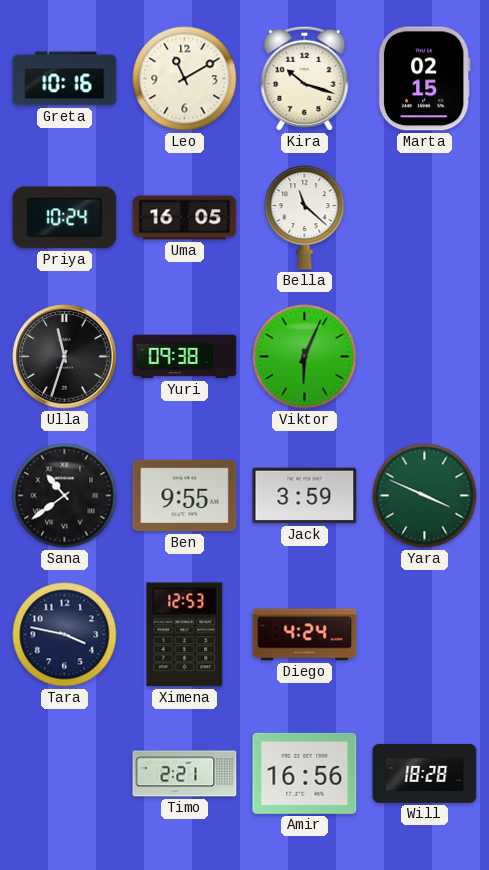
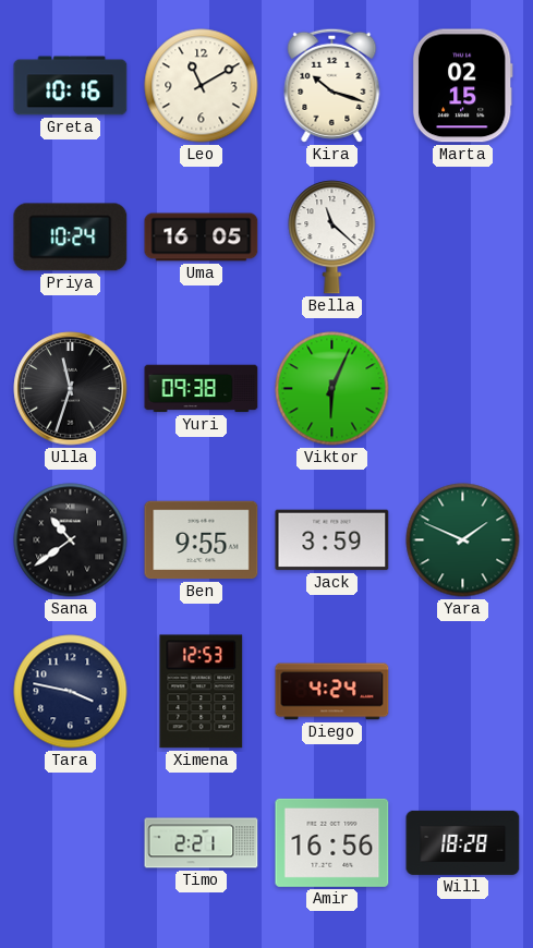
Yara: 3:49 -> 1:49 (463, 540)
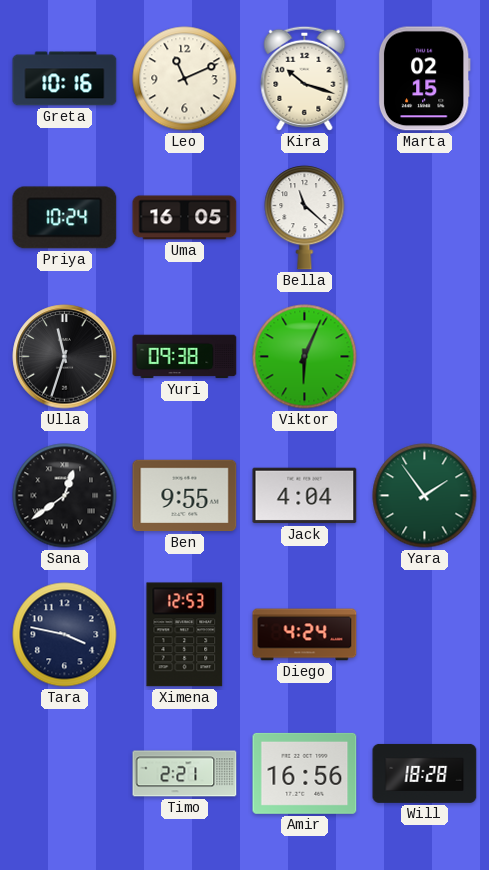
Leo: 11:10 -> 11:11 (185, 79)
Sana: 10:39 -> 12:39 (65, 496)
Jack: 3:59 -> 4:04 (305, 496)
Yara: 1:49 -> 1:54 (425, 496)
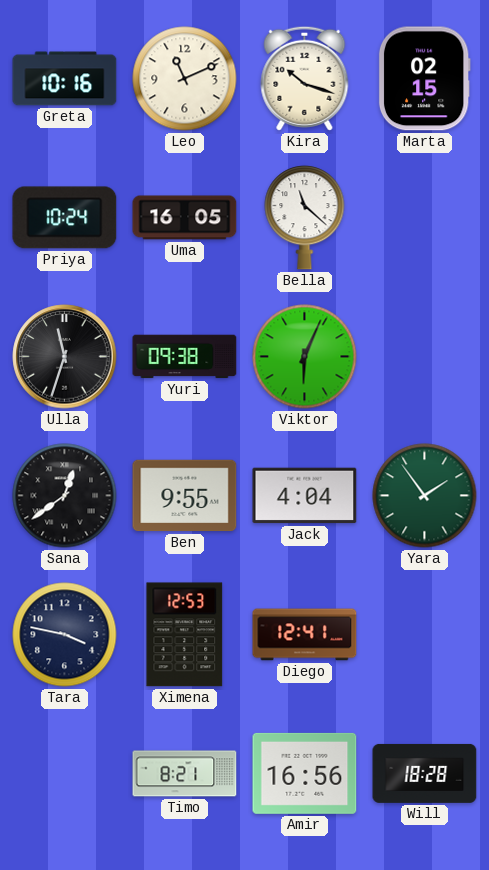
Diego: 4:24 -> 12:41 (305, 635)
Timo: 2:21 -> 8:21 (185, 774)
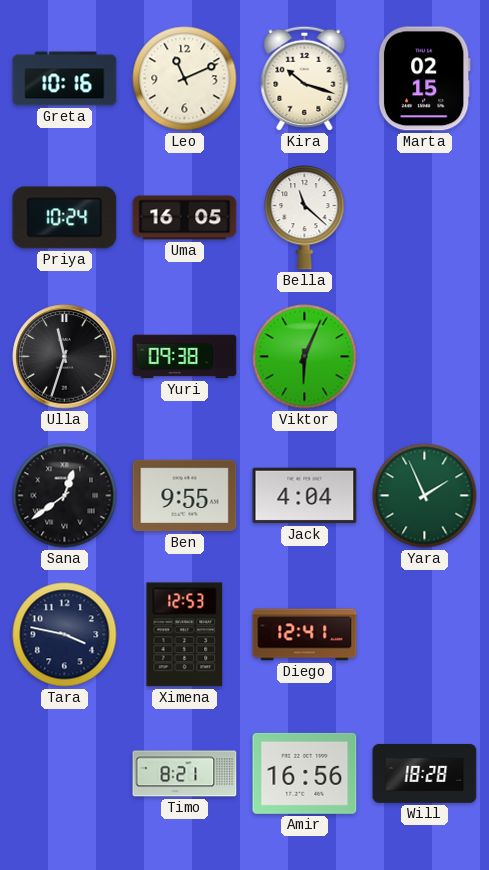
Yara: 1:54 -> 1:56 (425, 496)
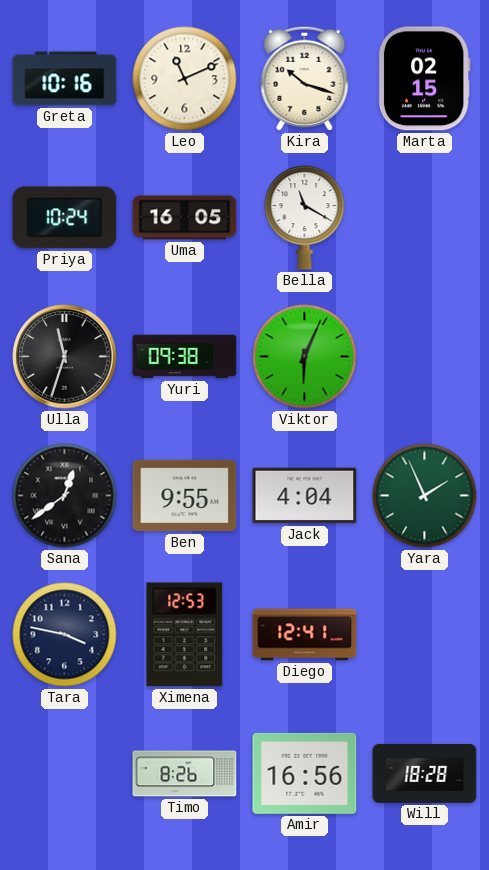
Bella: 11:22 -> 11:20 (305, 218)
Timo: 8:21 -> 8:26 (185, 774)
